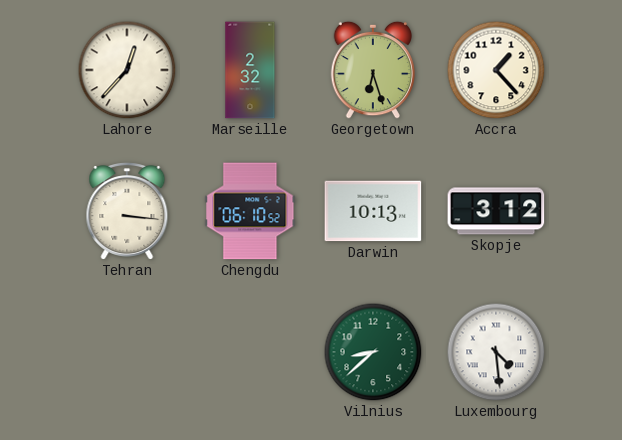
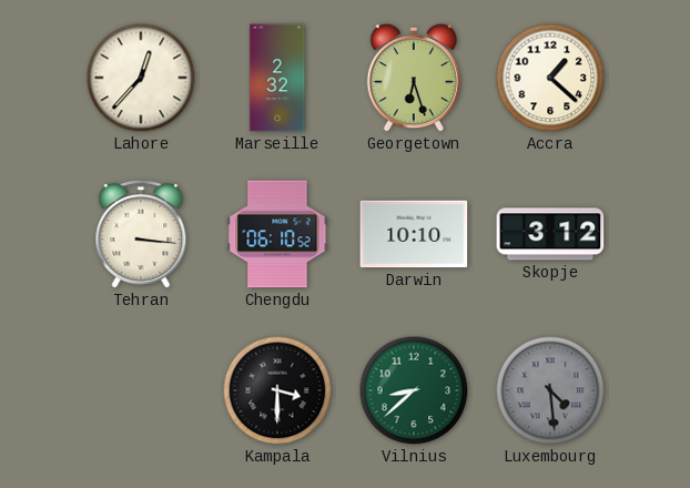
Accra: 1:23 -> 1:22 (550, 78)
Darwin: 10:13 -> 10:10 (414, 234)
Kampala: none -> 3:30 (277, 390)
Luxembourg dial: white -> grey (550, 390)
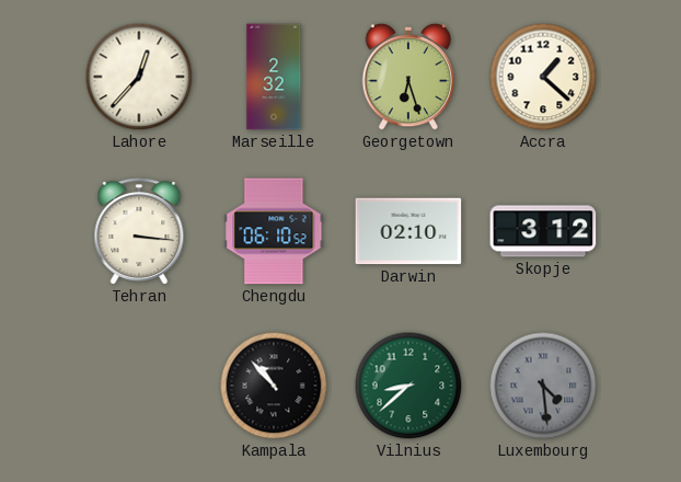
Darwin: 10:10 -> 02:10 (408, 231)
Kampala: 3:30 -> 10:53 (274, 386)
